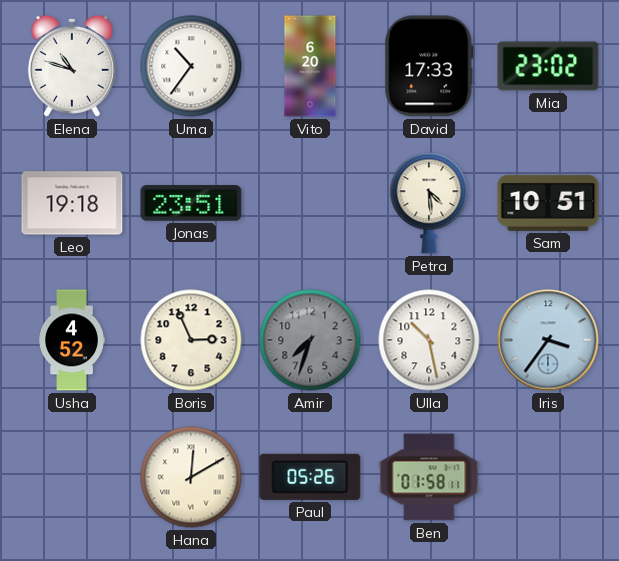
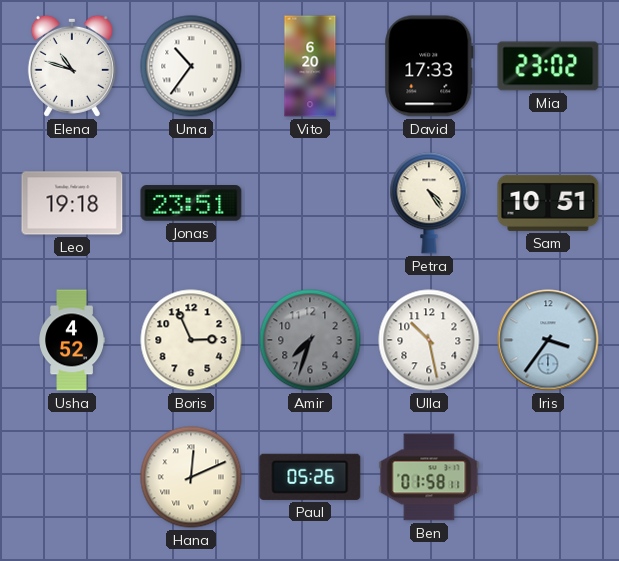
Petra: 4:29 -> 4:24 (429, 203)
Hana: 12:10 -> 12:11 (191, 477)
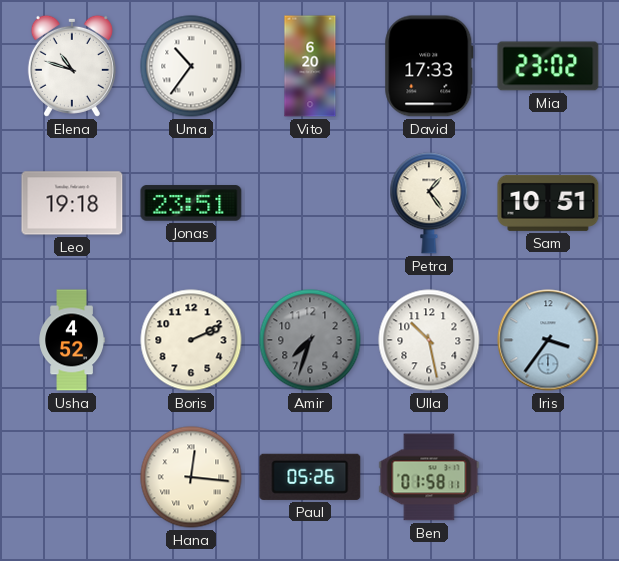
Petra: 4:24 -> 1:24 (429, 203)
Boris: 2:56 -> 2:11 (191, 340)
Hana: 12:11 -> 12:16 (191, 477)
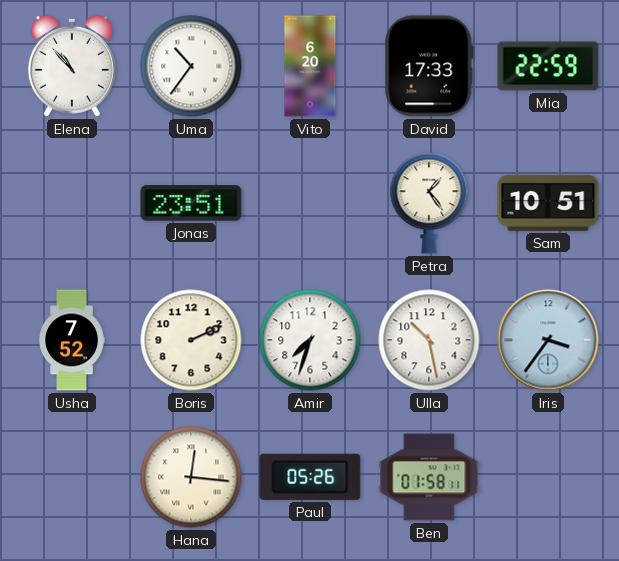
Elena: 10:48 -> 10:53 (72, 66)
Mia: 23:02 -> 22:59 (548, 66)
Leo: 19:18 -> none (72, 203)
Usha: 4:52 -> 7:52 (72, 340)
Amir dial: grey -> white (310, 340)
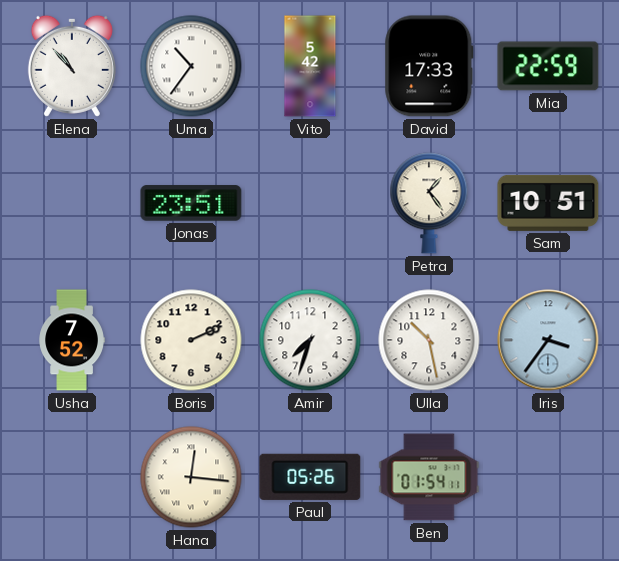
Vito: 6:20 -> 5:42 (310, 66)
Ben: 01:58 -> 01:54 (429, 477)
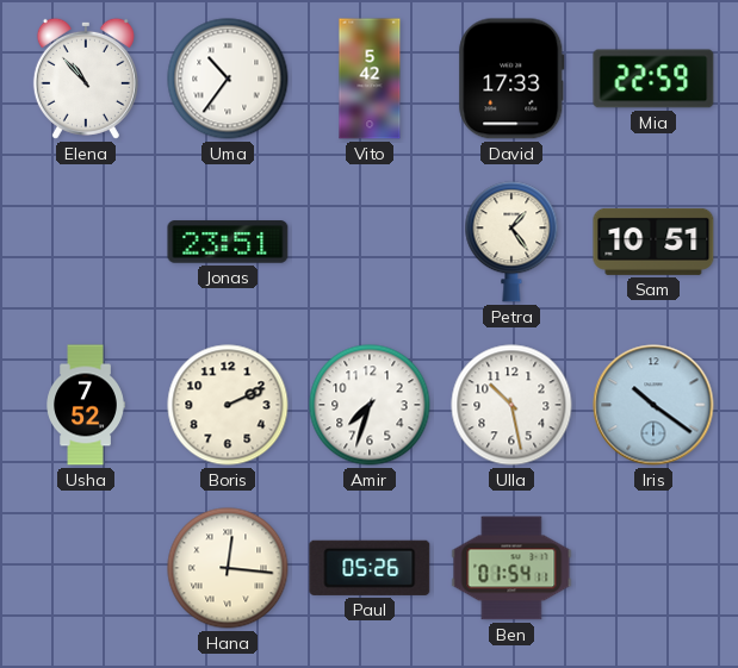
Iris: 3:36 -> 10:21 (653, 405)
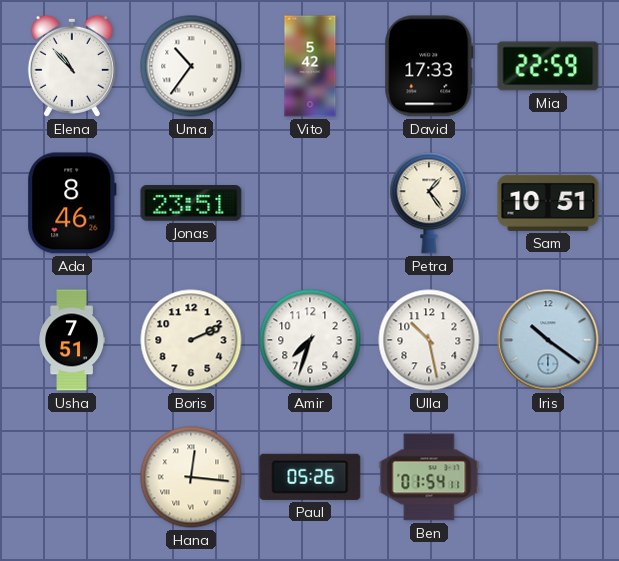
Ada: none -> 8:46 (72, 203)
Usha: 7:52 -> 7:51 (72, 340)
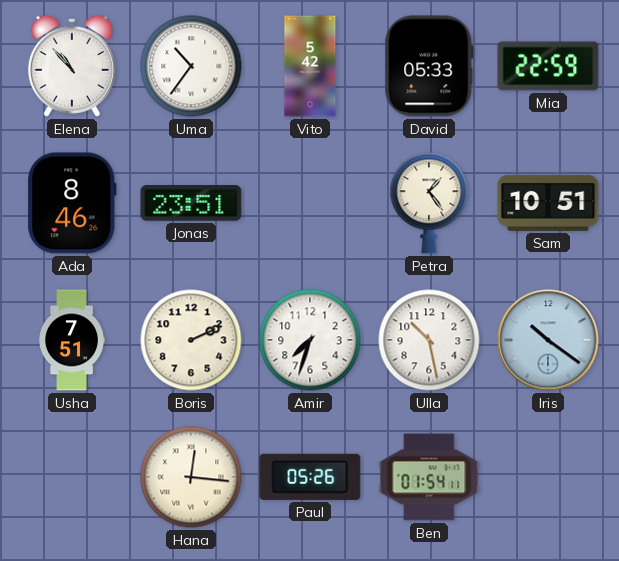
David: 17:33 -> 05:33 (429, 66)
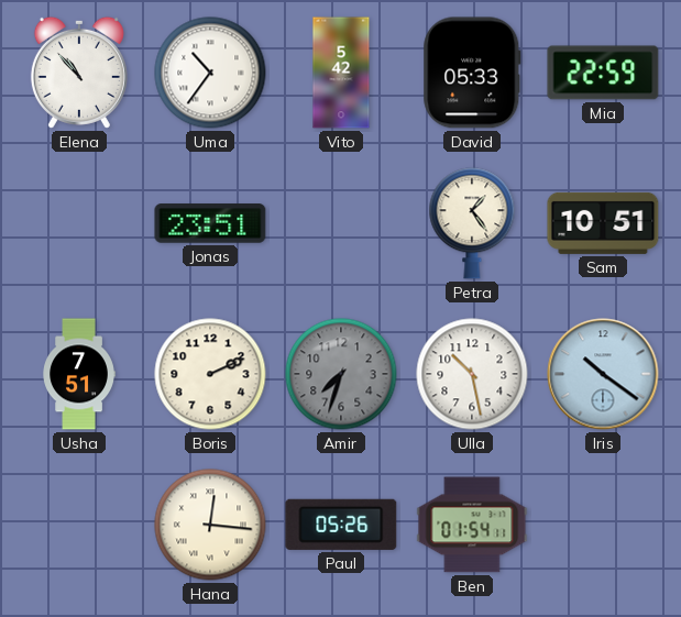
Ada: 8:46 -> none (72, 203)
Amir dial: white -> grey (341, 374)
